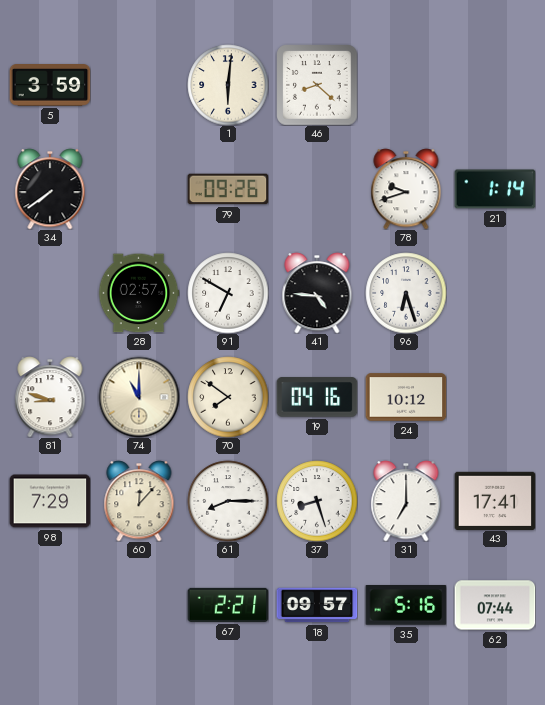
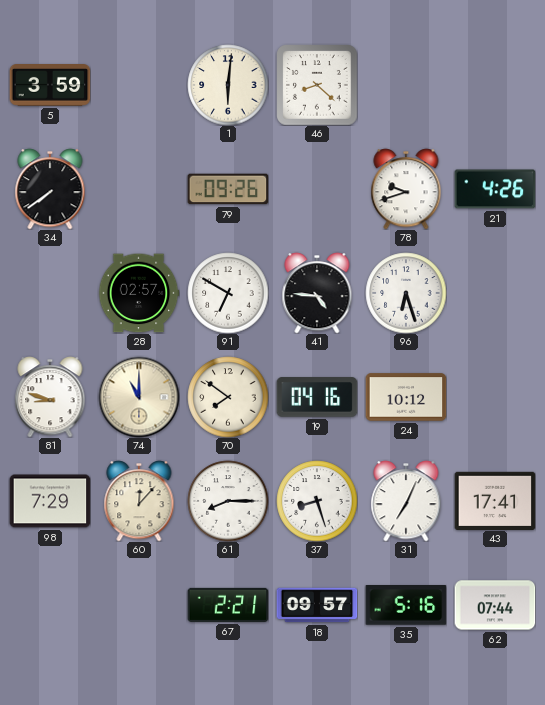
21: 1:14 -> 4:26 (495, 189)
31: 7:00 -> 7:04 (406, 501)
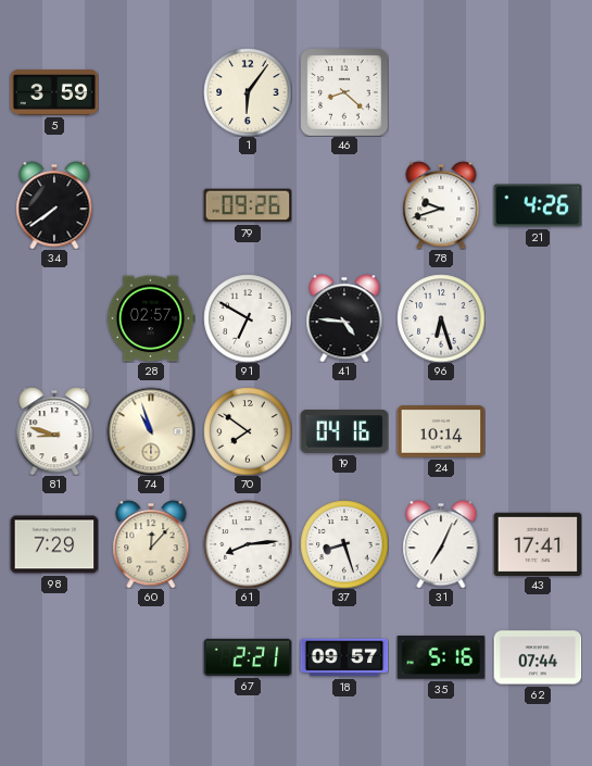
1: 6:01 -> 6:06 (248, 92)
74: 11:00 -> 10:57 (151, 431)
24: 10:12 -> 10:14 (441, 431)
61: 8:15 -> 8:14 (248, 544)
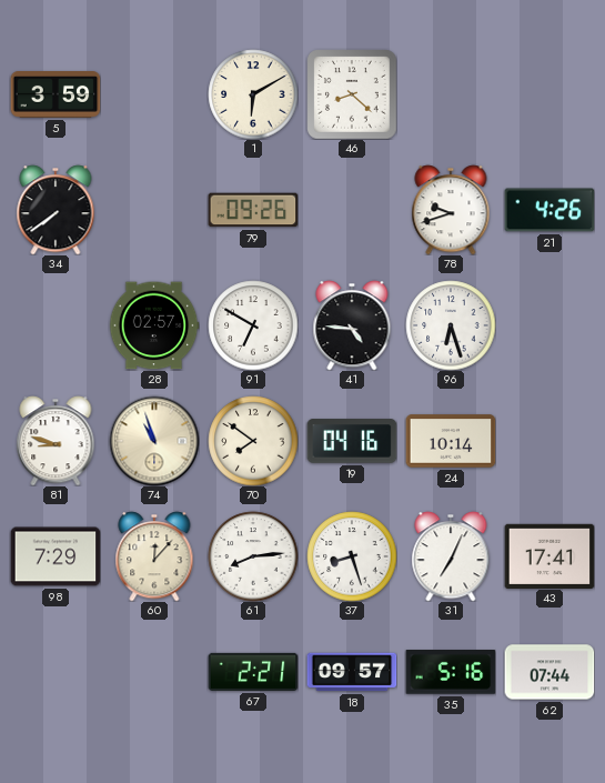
1: 6:06 -> 6:10 (253, 94)
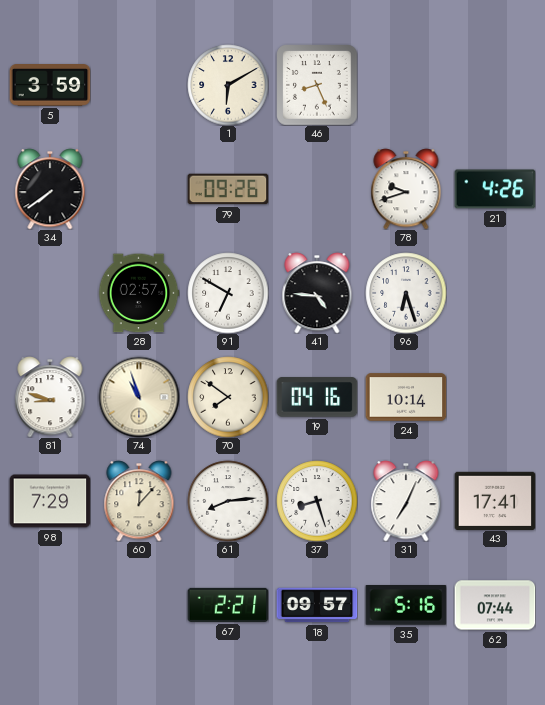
46: 8:22 -> 8:26 (317, 85)
